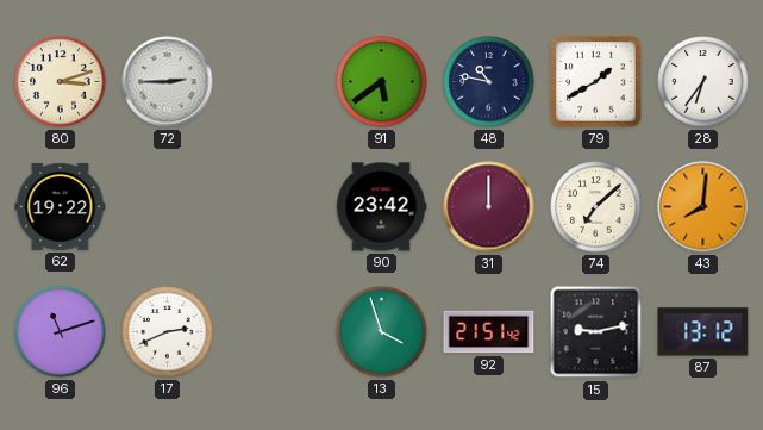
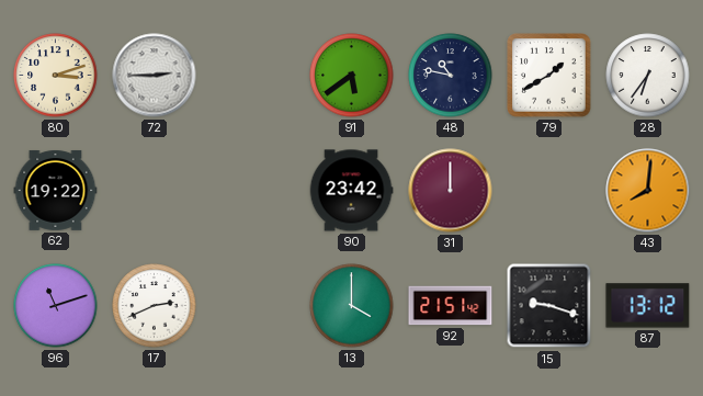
74: 7:08 -> none (596, 207)
13: 3:57 -> 4:00 (352, 306)
15: 9:13 -> 9:18 (549, 306)
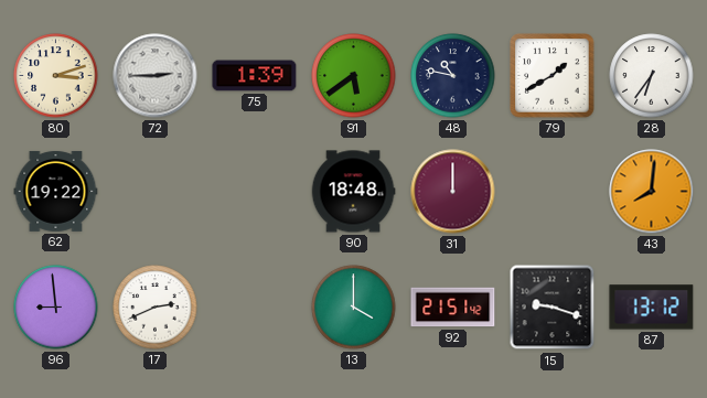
75: none -> 1:39 (255, 76)
90: 23:42 -> 18:48 (353, 192)
96: 11:12 -> 8:59 (56, 308)
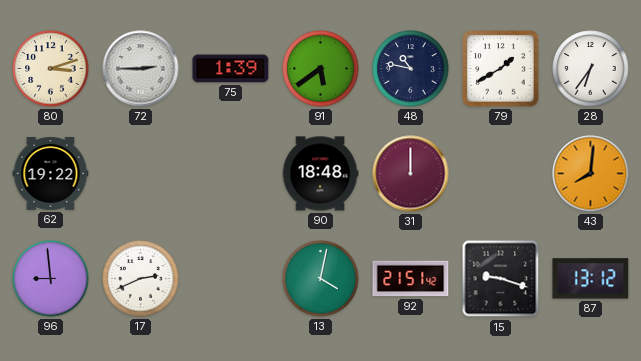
13: 4:00 -> 4:02 (321, 279)
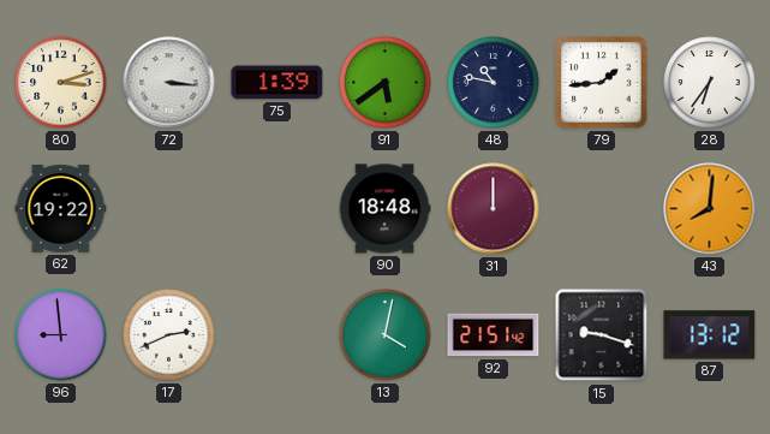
72: 2:45 -> 3:16 (169, 83)
79: 1:40 -> 1:44 (602, 83)
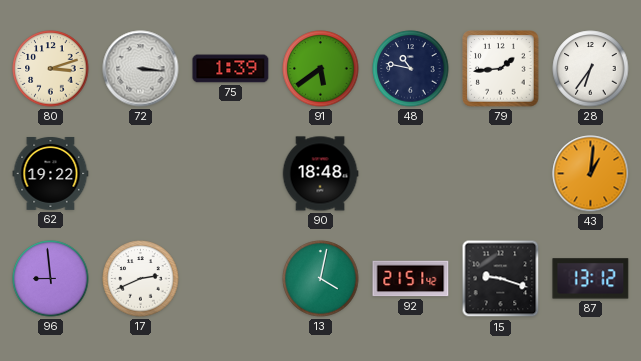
31: 12:00 -> none (494, 209)
43: 8:01 -> 1:01 (591, 174)
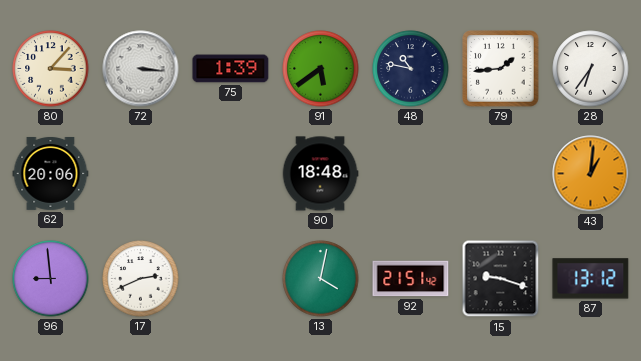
80: 3:12 -> 3:07 (51, 69)
62: 19:22 -> 20:06 (51, 173)
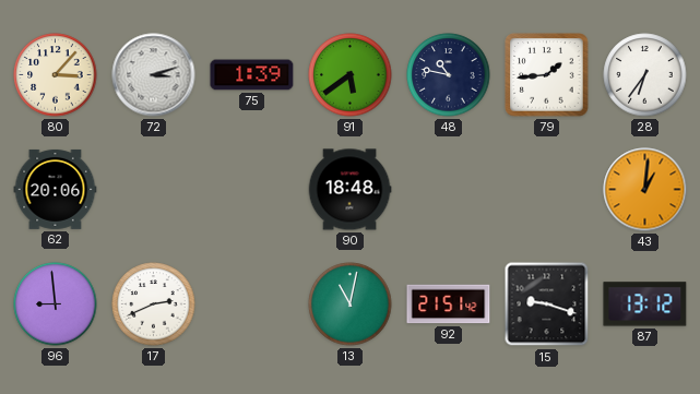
72: 3:16 -> 3:12 (154, 75)
13: 4:02 -> 11:02 (351, 305)
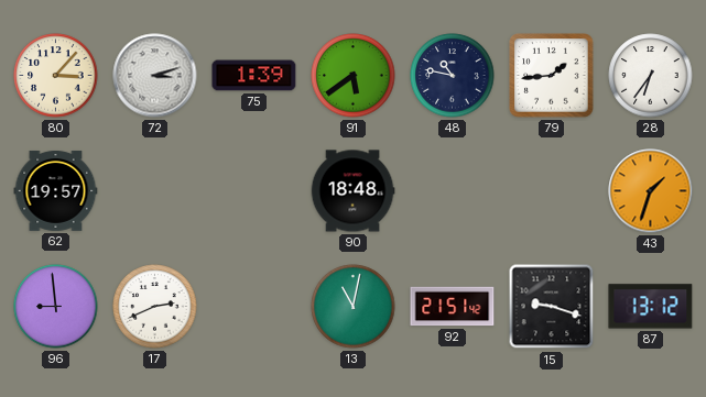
62: 20:06 -> 19:57 (56, 190)
43: 1:01 -> 1:33 (651, 191)
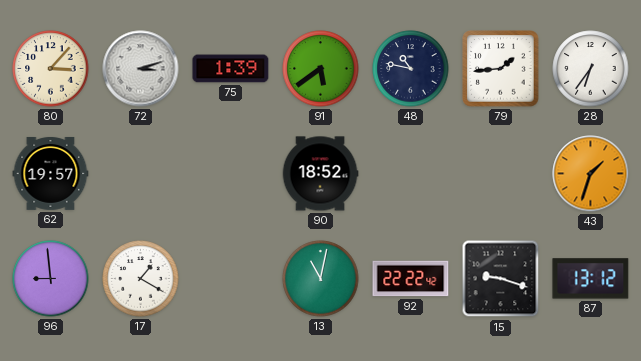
90: 18:48 -> 18:52 (320, 174)
17: 2:41 -> 1:20 (141, 279)
92: 21:51 -> 22:22 (411, 279)
